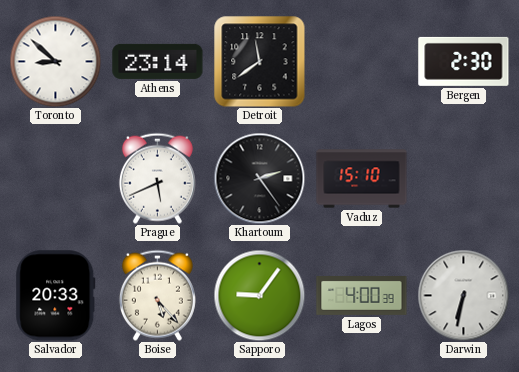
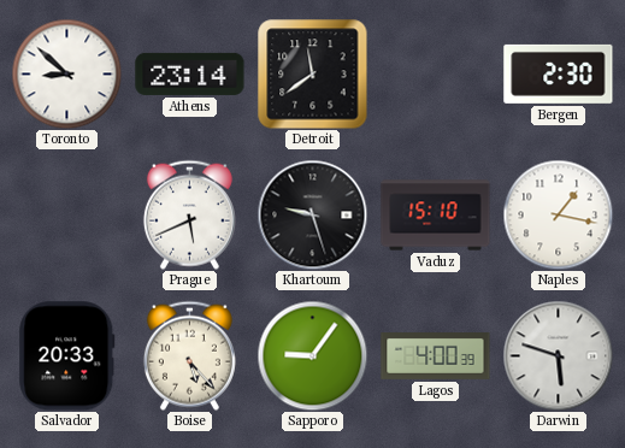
Khartoum: 2:24 -> 9:27 (312, 214)
Naples: none -> 1:17 (558, 214)
Darwin: 6:32 -> 5:48 (558, 355)
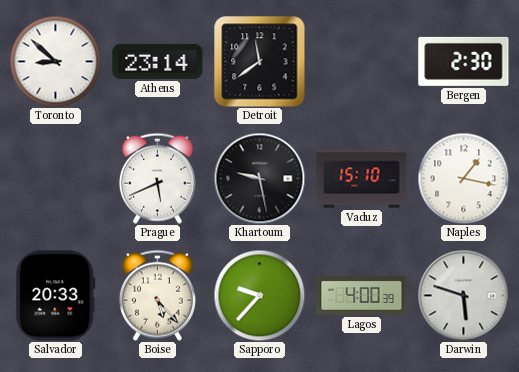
Khartoum: 9:27 -> 9:28 (259, 178)
Sapporo: 9:06 -> 9:37 (259, 295)
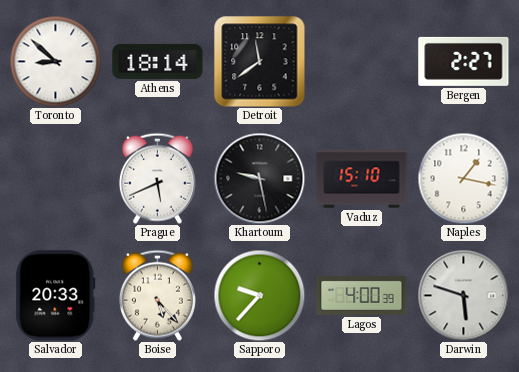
Athens: 23:14 -> 18:14 (158, 61)
Bergen: 2:30 -> 2:27 (464, 61)
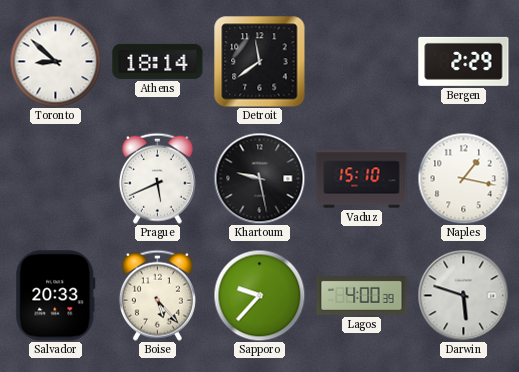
Bergen: 2:27 -> 2:29 (464, 61)
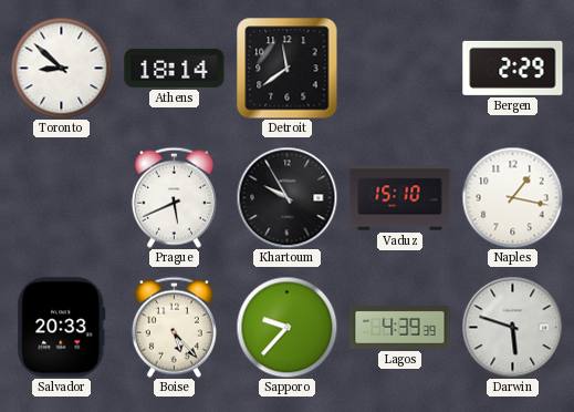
Khartoum: 9:28 -> 9:55 (286, 197)
Lagos: 4:00 -> 4:39 (400, 328)
